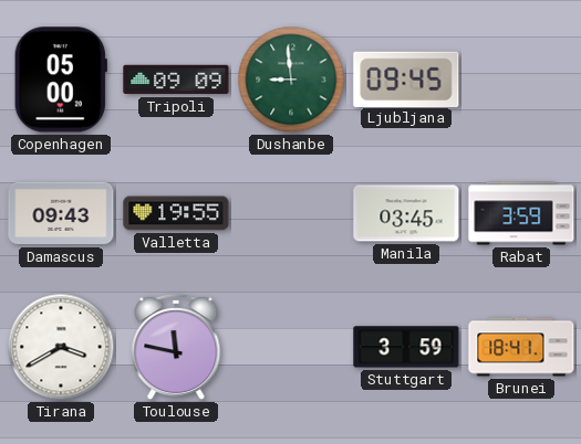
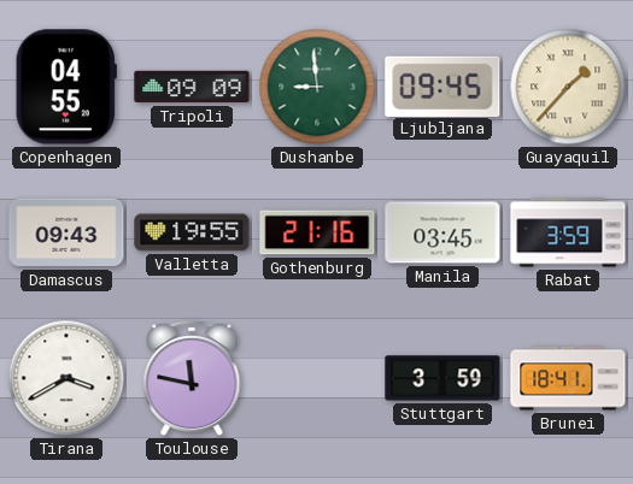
Copenhagen: 05:00 -> 04:55 (66, 87)
Guayaquil: none -> 1:37 (568, 87)
Gothenburg: none -> 21:16 (317, 232)
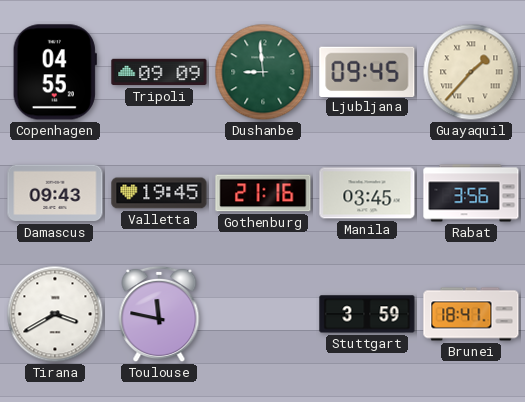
Valletta: 19:55 -> 19:45 (159, 193)
Rabat: 3:59 -> 3:56 (471, 193)
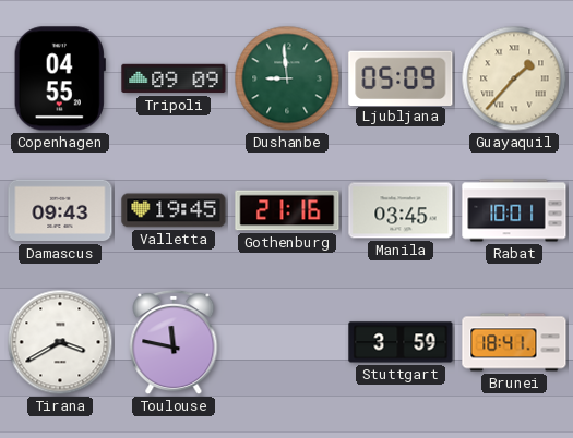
Ljubljana: 09:45 -> 05:09 (401, 77)
Rabat: 3:56 -> 10:01 (514, 210)
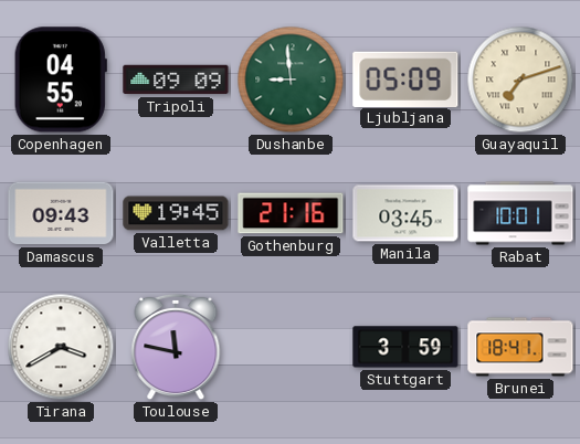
Guayaquil: 1:37 -> 7:12 (520, 80)
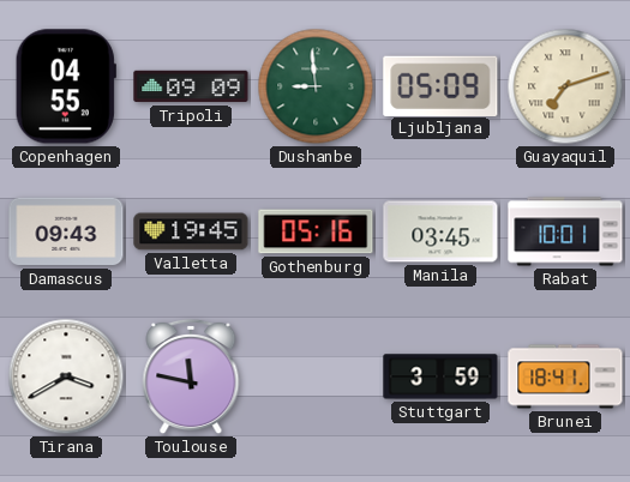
Gothenburg: 21:16 -> 05:16 (316, 231)
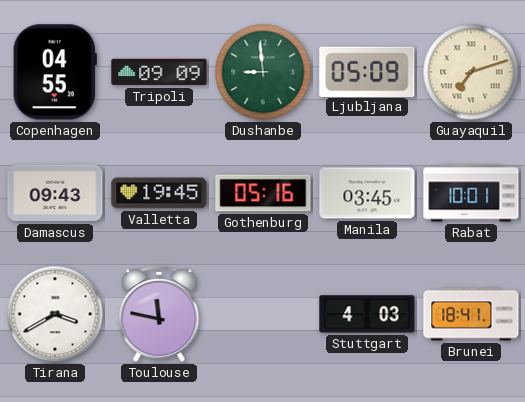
Stuttgart: 3:59 -> 4:03 (367, 314)
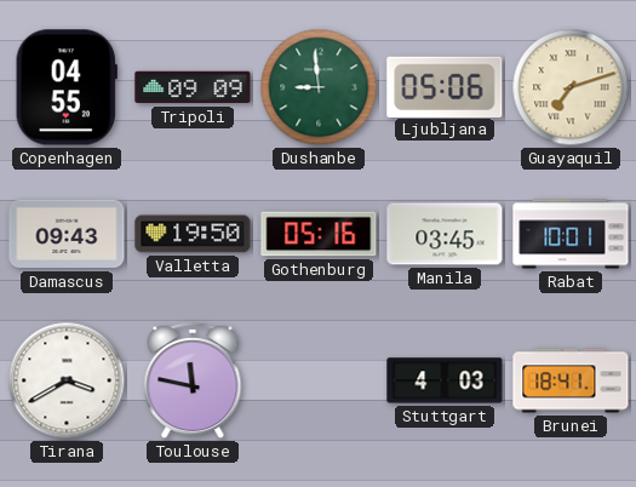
Ljubljana: 05:09 -> 05:06 (445, 86)
Valletta: 19:45 -> 19:50 (193, 234)
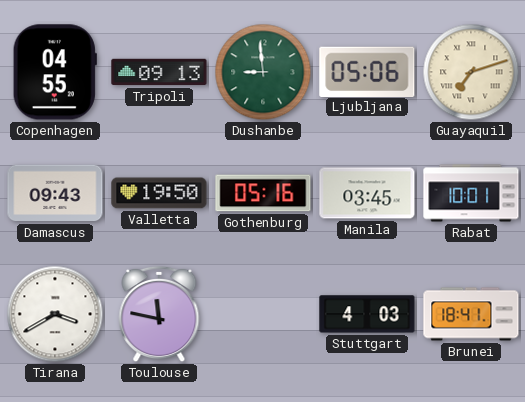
Tripoli: 09:09 -> 09:13 (159, 72)
